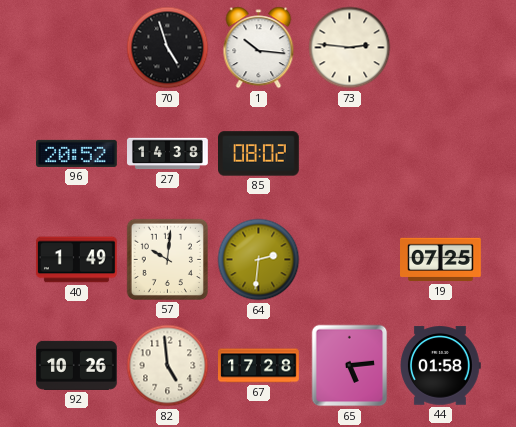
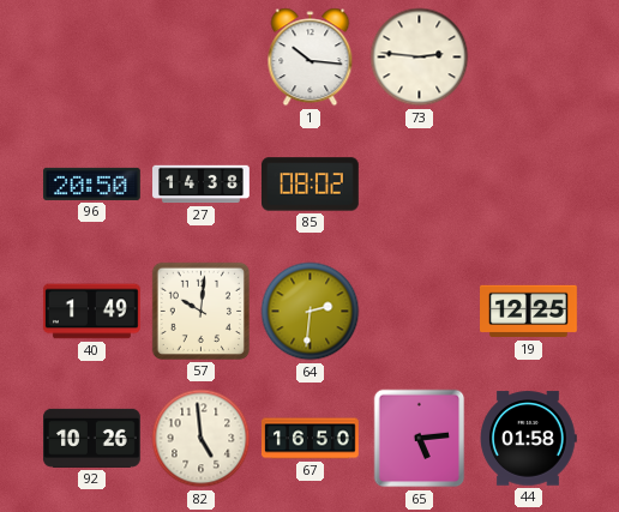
70: 4:57 -> none (168, 48)
96: 20:52 -> 20:50 (92, 183)
19: 07:25 -> 12:25 (529, 312)
67: 17:28 -> 16:50 (311, 439)
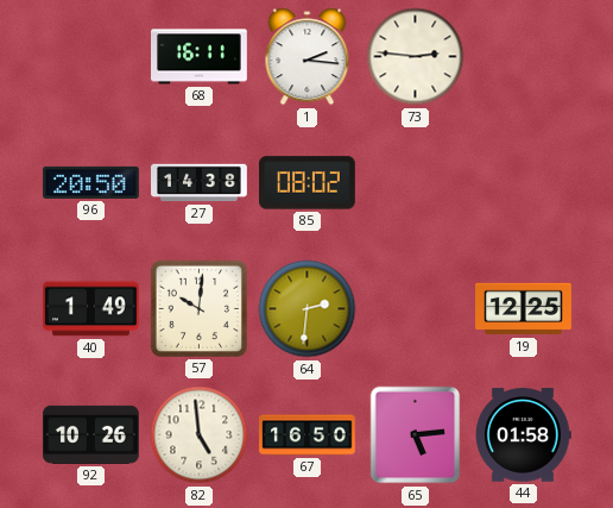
68: none -> 16:11 (200, 57)
1: 10:16 -> 2:16 (308, 57)
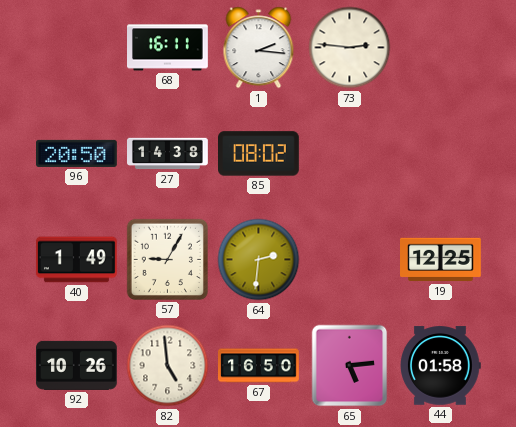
57: 10:01 -> 9:05 (167, 259)
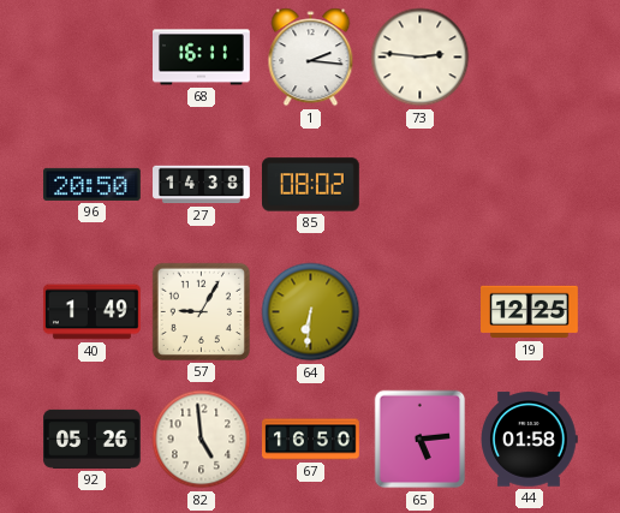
64: 2:31 -> 6:31 (311, 312)
92: 10:26 -> 05:26 (93, 439)
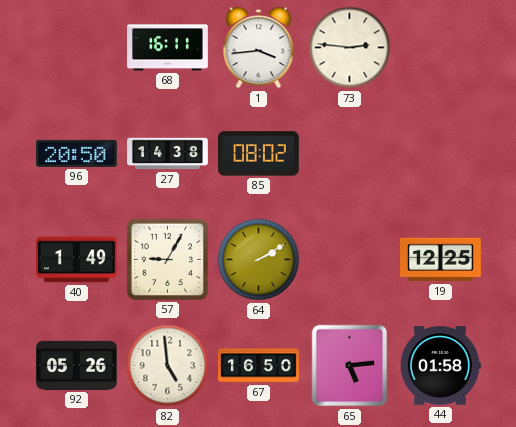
1: 2:16 -> 3:44 (259, 48)
64: 6:31 -> 2:10 (259, 260)
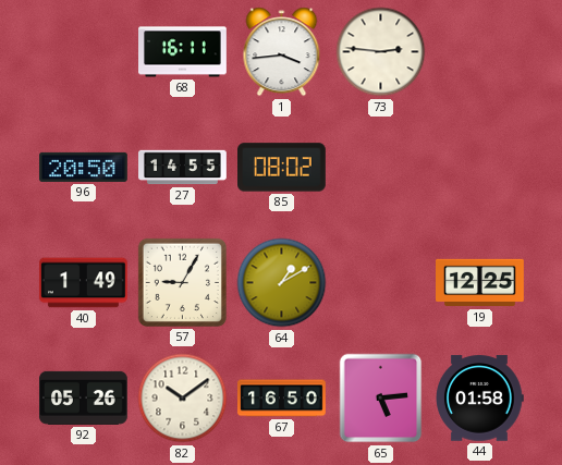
27: 14:38 -> 14:55 (183, 168)
64: 2:10 -> 1:10 (282, 283)
82: 4:59 -> 10:09 (183, 399)
